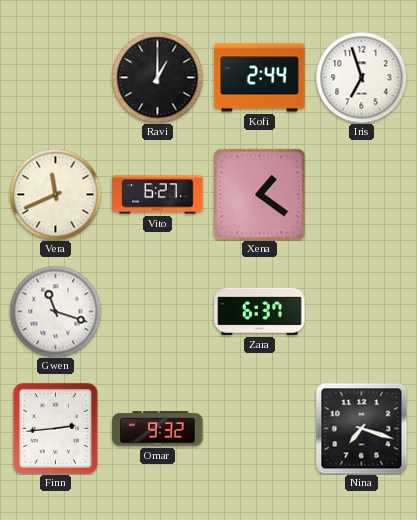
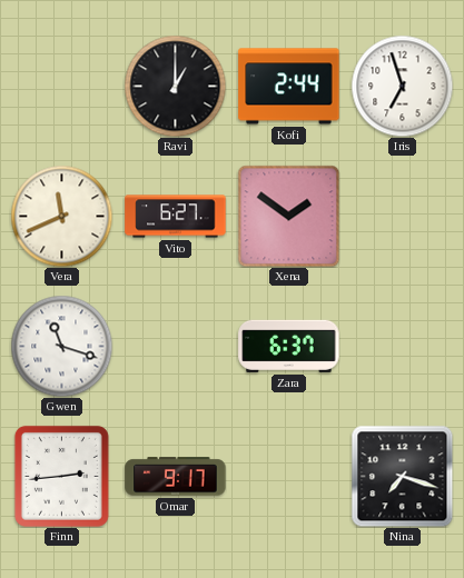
Xena: 1:21 -> 1:51 (288, 216)
Omar: 9:32 -> 9:17 (176, 477)
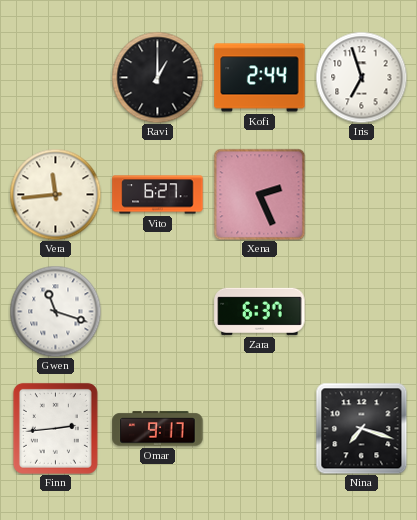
Vera: 11:41 -> 11:44 (55, 194)
Xena: 1:51 -> 2:26 (259, 194)
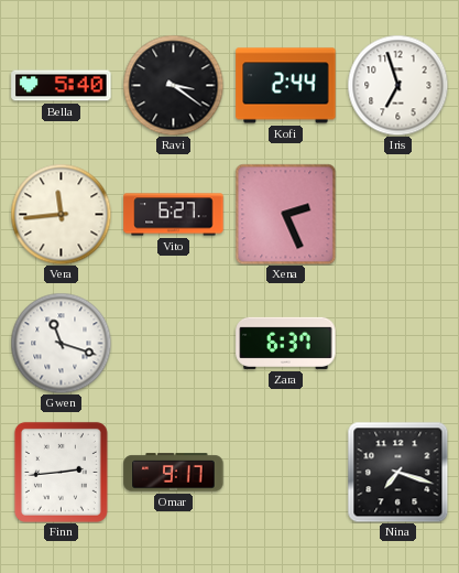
Bella: none -> 5:40 (62, 86)
Ravi: 1:00 -> 3:21 (173, 85)
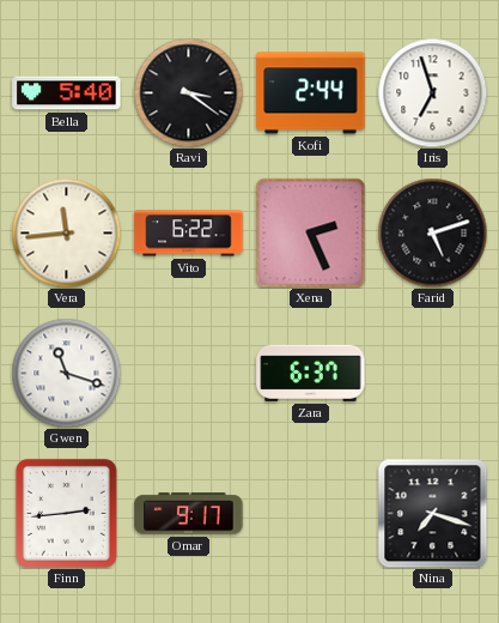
Vito: 6:27 -> 6:22 (189, 234)
Farid: none -> 5:12 (432, 232)
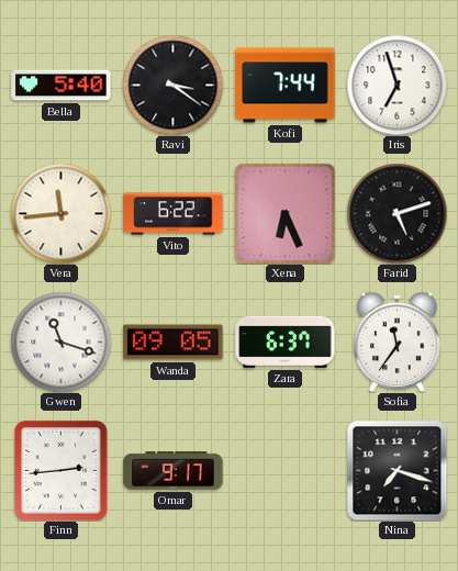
Kofi: 2:44 -> 7:44 (286, 86)
Xena: 2:26 -> 6:26 (284, 213)
Wanda: none -> 09:05 (174, 343)
Sofia: none -> 11:36 (398, 342)
